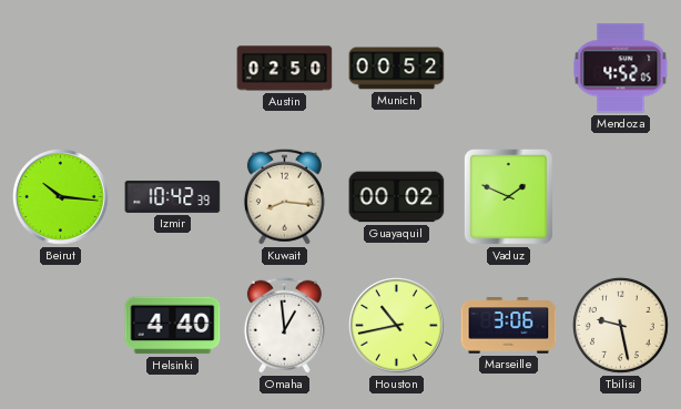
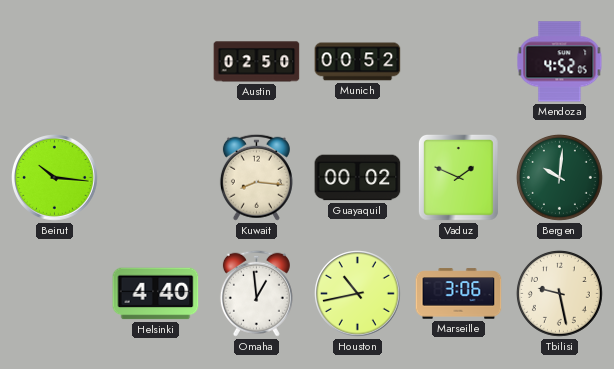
Izmir: 10:42 -> none (173, 196)
Bergen: none -> 10:01 (559, 177)
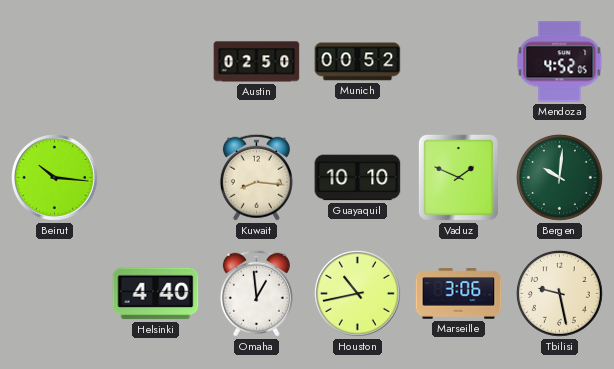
Guayaquil: 00:02 -> 10:10 (358, 178)
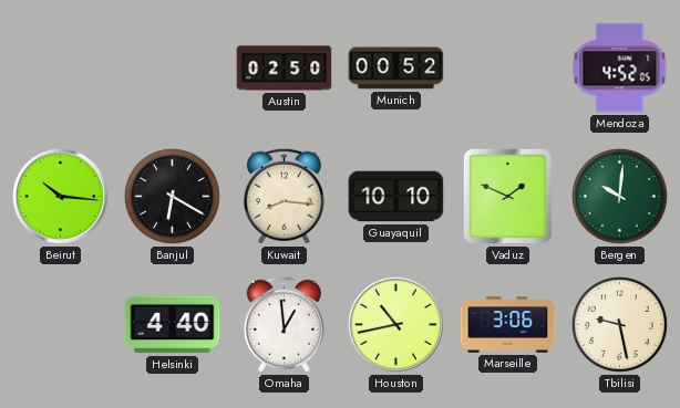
Banjul: none -> 6:20 (172, 196)
